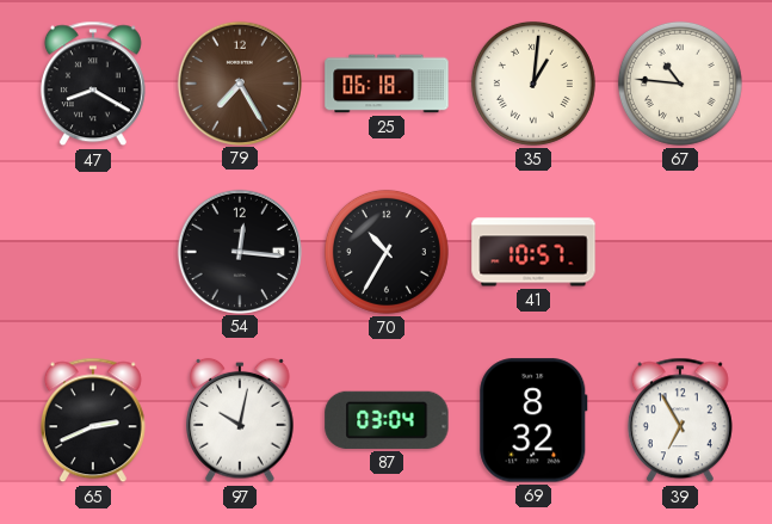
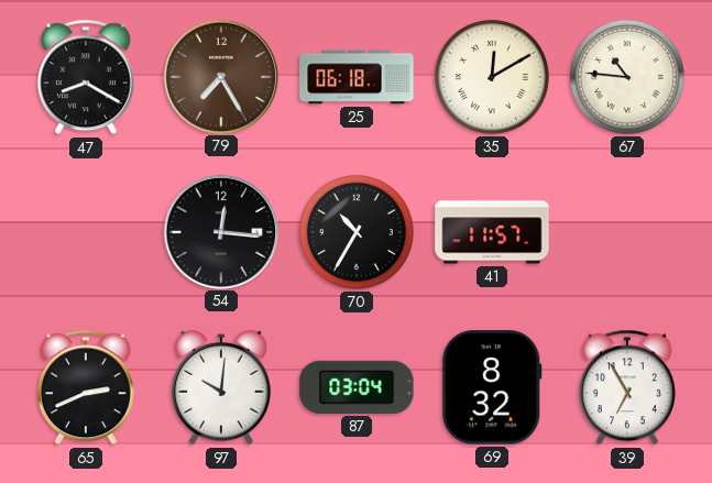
35: 1:01 -> 12:10 (492, 77)
41: 10:57 -> 11:57 (492, 232)
97: 10:02 -> 10:01 (221, 387)
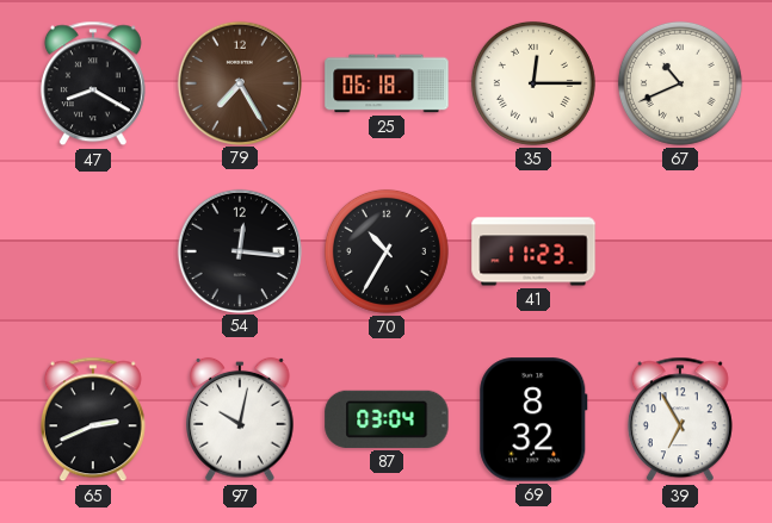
35: 12:10 -> 12:15 (533, 83)
67: 10:46 -> 10:41 (680, 83)
41: 11:57 -> 11:23 (533, 251)
97: 10:01 -> 10:02 (240, 419)
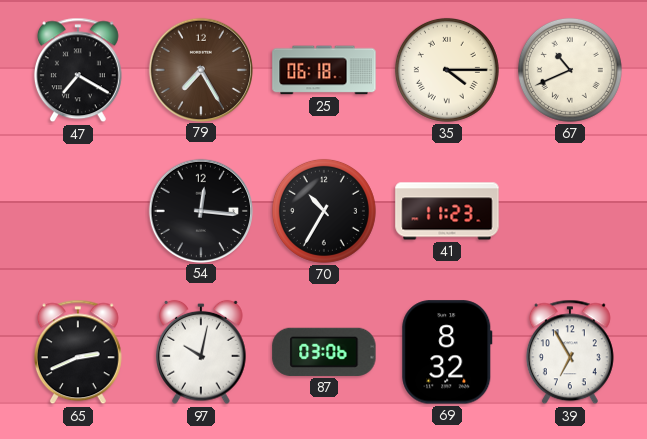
47: 8:20 -> 7:20 (78, 70)
35: 12:15 -> 4:15 (447, 70)
87: 03:04 -> 03:06 (324, 352)
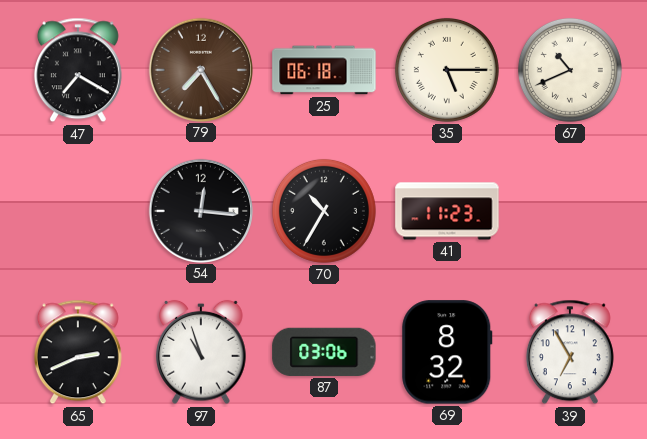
35: 4:15 -> 5:15 (447, 70)
97: 10:02 -> 10:57 (201, 352)
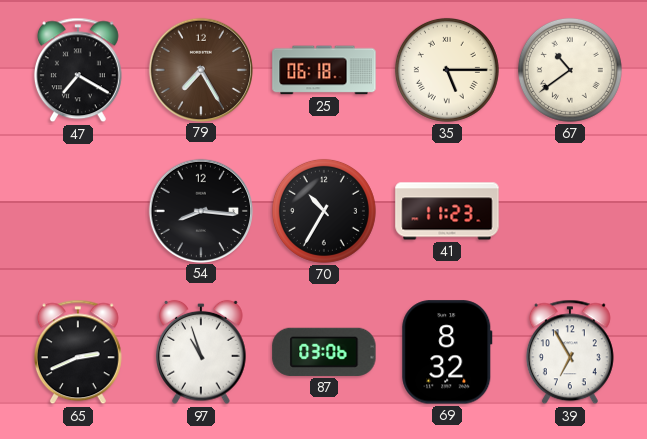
67: 10:41 -> 10:39 (570, 70)
54: 12:16 -> 8:16 (200, 210)
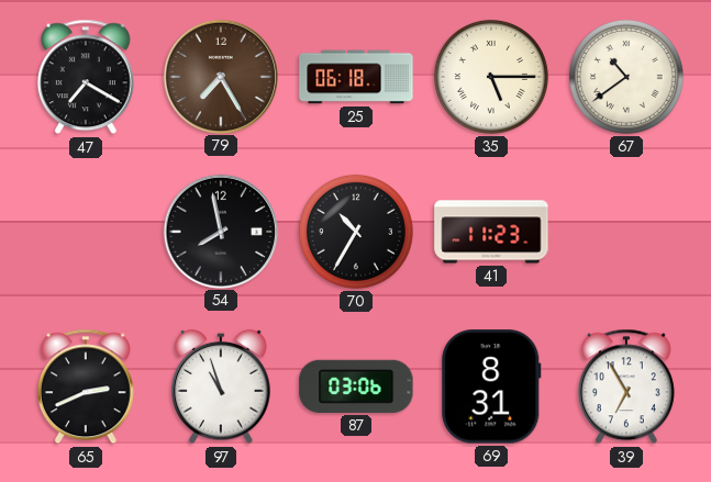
54: 8:16 -> 7:58 (220, 231)
69: 8:32 -> 8:31 (491, 386)
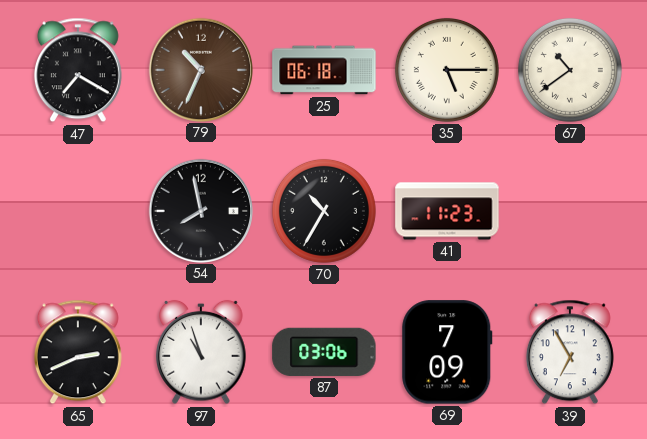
79: 7:25 -> 10:34 (200, 69)
69: 8:31 -> 7:09 (447, 352)
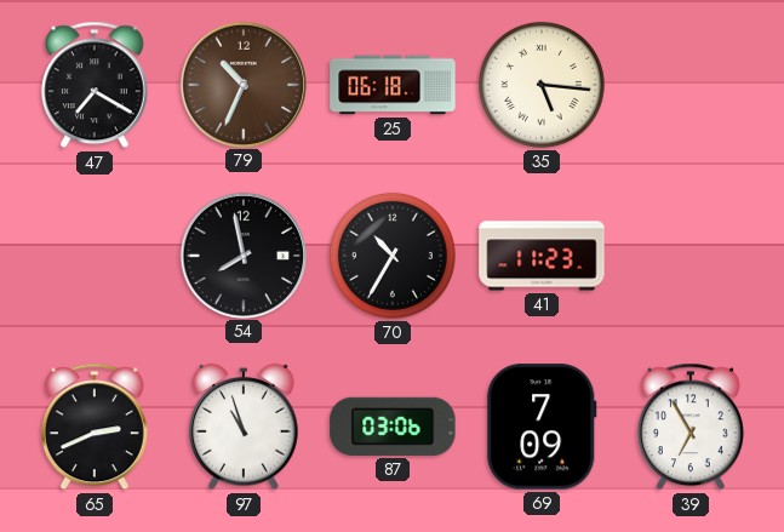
35: 5:15 -> 5:16 (542, 85)
67: 10:39 -> none (570, 70)
